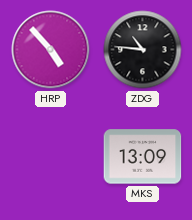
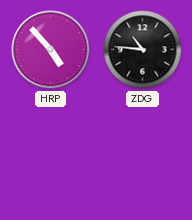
MKS: 13:09 -> none (143, 157)
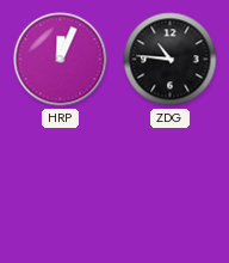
HRP: 4:53 -> 12:04 (61, 60)
